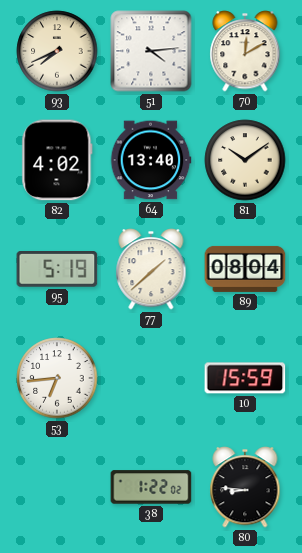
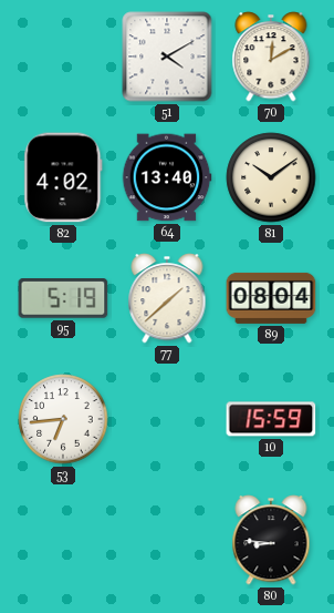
93: 7:41 -> none (57, 51)
51: 4:14 -> 4:10 (167, 57)
38: 1:22 -> none (151, 487)
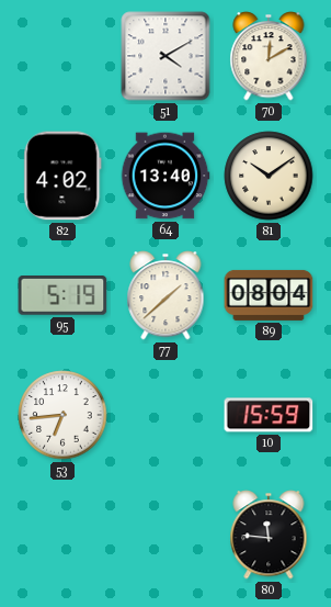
80: 8:46 -> 11:46 (269, 535)
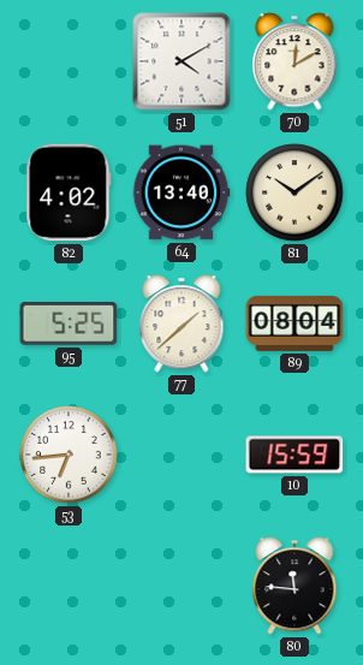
95: 5:19 -> 5:25 (69, 323)
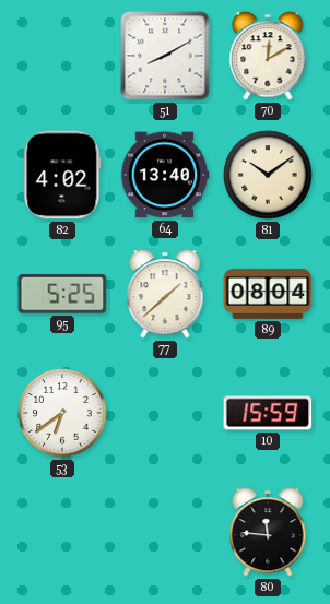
51: 4:10 -> 8:10 (165, 56)
53: 6:44 -> 6:39 (62, 413)
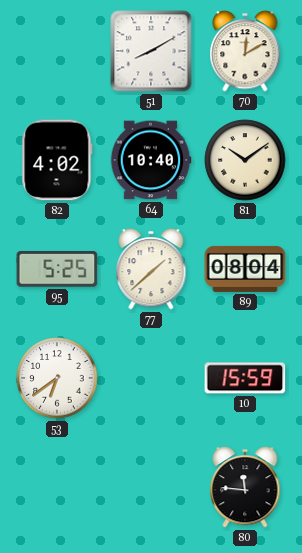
64: 13:40 -> 10:40 (151, 160)
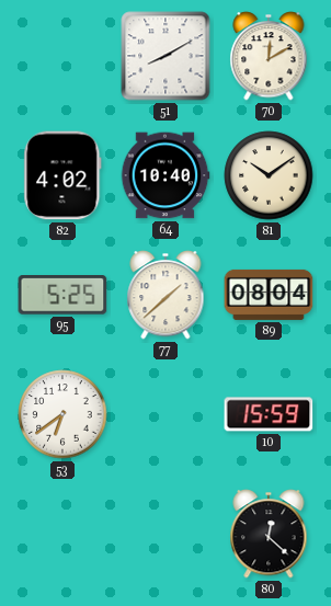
80: 11:46 -> 12:22 (269, 534)
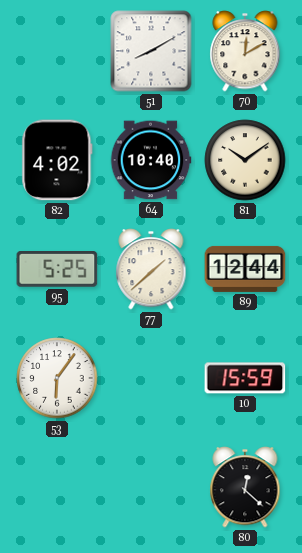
89: 08:04 -> 12:44 (245, 269)
53: 6:39 -> 6:06 (57, 378)
